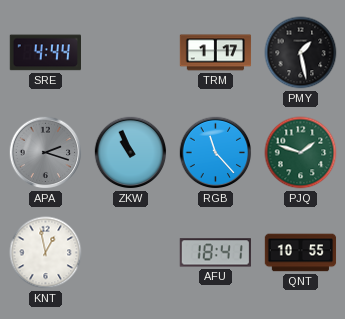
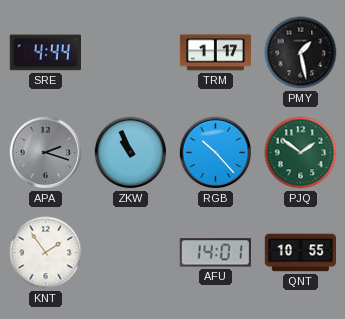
RGB: 11:23 -> 10:23 (216, 153)
PJQ: 1:48 -> 1:51 (301, 153)
KNT: 12:58 -> 1:54 (46, 253)
AFU: 18:41 -> 14:01 (215, 253)
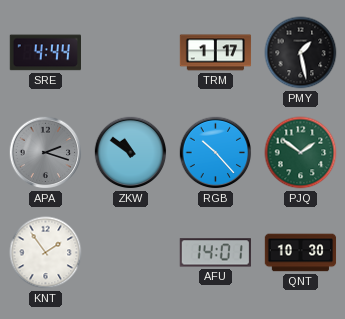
ZKW: 10:56 -> 10:51 (131, 153)
QNT: 10:55 -> 10:30 (301, 253)
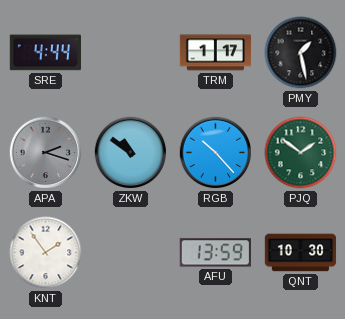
AFU: 14:01 -> 13:59 (215, 253)
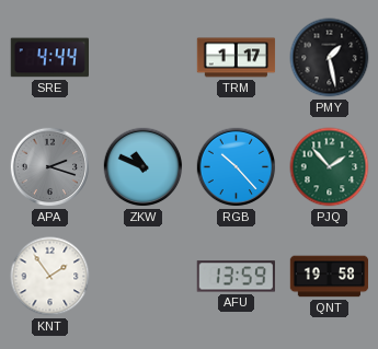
ZKW: 10:51 -> 10:49 (144, 167)
PJQ: 1:51 -> 1:53 (330, 167)
QNT: 10:30 -> 19:58 (330, 277)
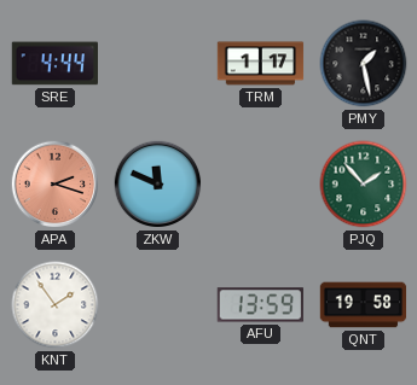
APA dial: grey -> salmon (56, 185)
ZKW: 10:49 -> 11:49 (158, 185)
RGB: 10:23 -> none (237, 167)
